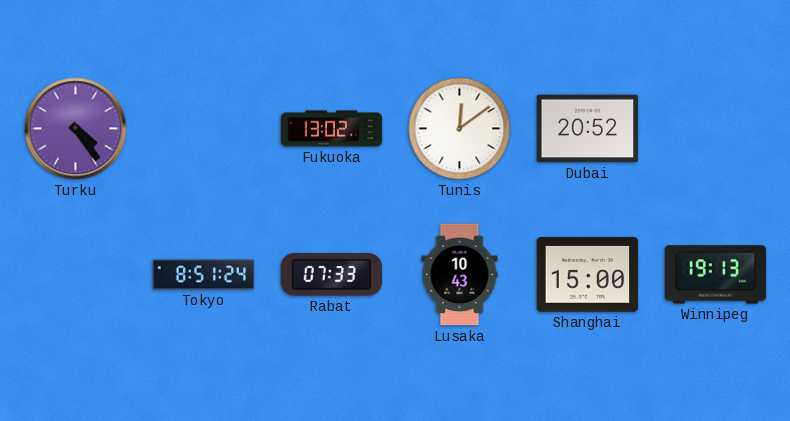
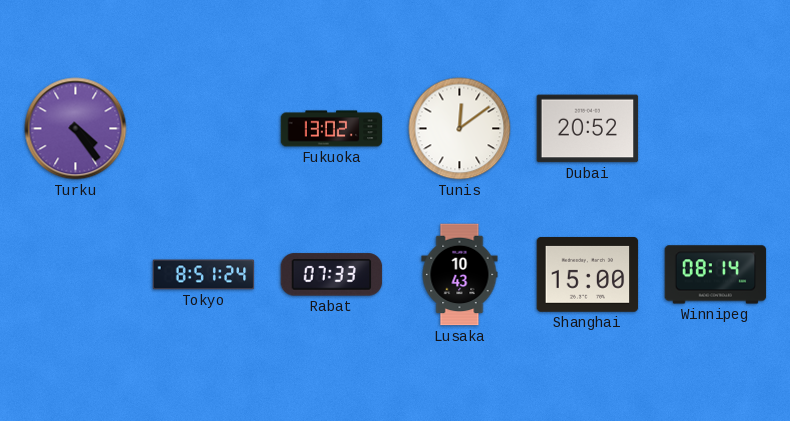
Winnipeg: 19:13 -> 08:14 (716, 275)
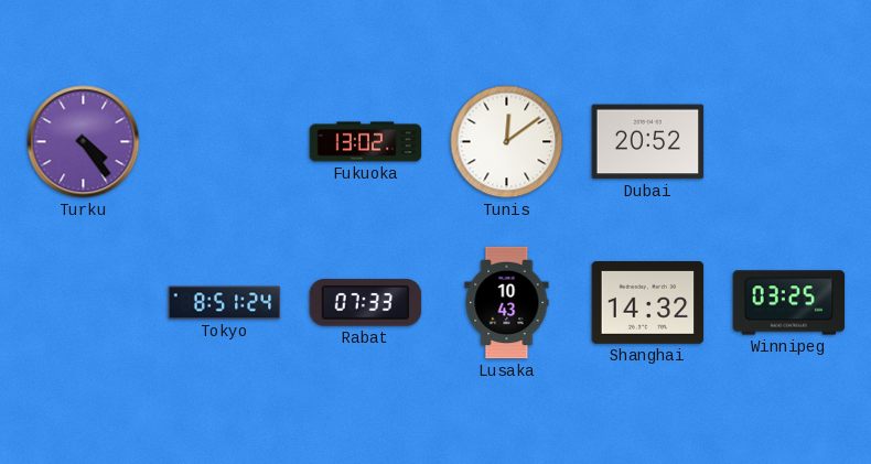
Shanghai: 15:00 -> 14:32 (648, 303)
Winnipeg: 08:14 -> 03:25 (789, 303)
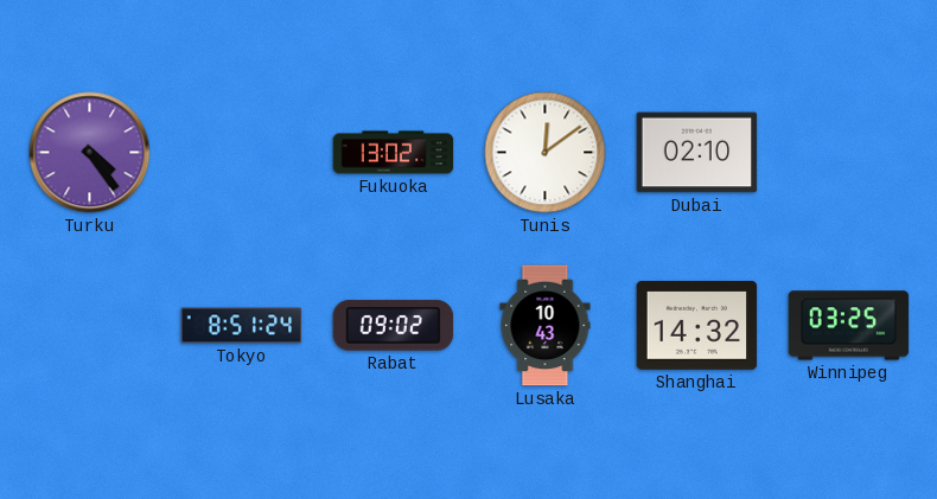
Dubai: 20:52 -> 02:10 (697, 153)
Rabat: 07:33 -> 09:02 (394, 326)
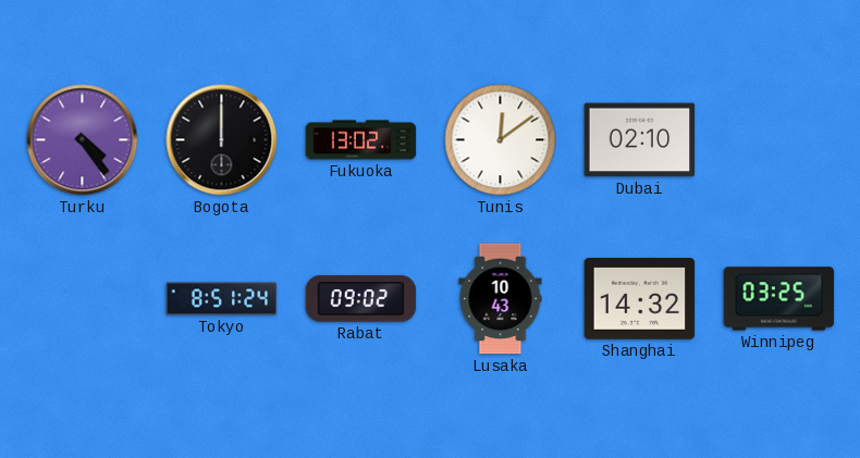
Bogota: none -> 12:00 (222, 140)
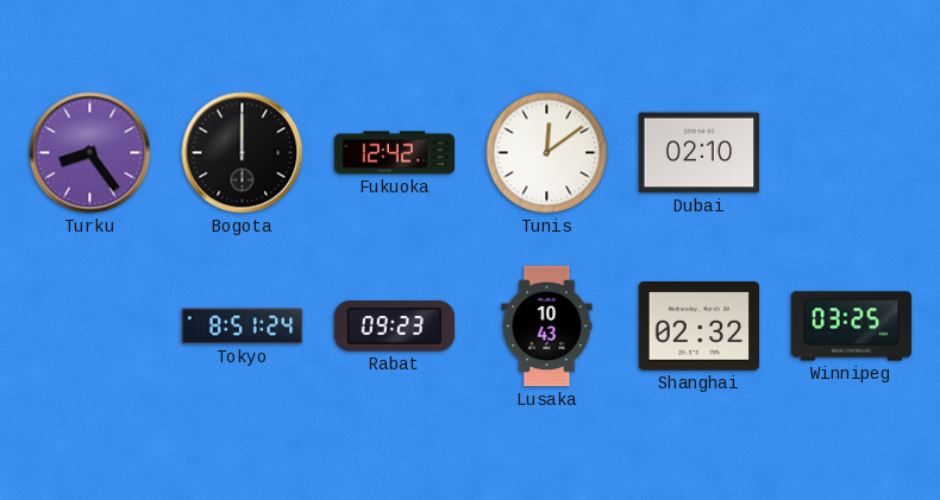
Turku: 4:24 -> 8:24 (90, 153)
Fukuoka: 13:02 -> 12:42 (395, 153)
Rabat: 09:02 -> 09:23 (395, 327)
Shanghai: 14:32 -> 02:32 (700, 327)
